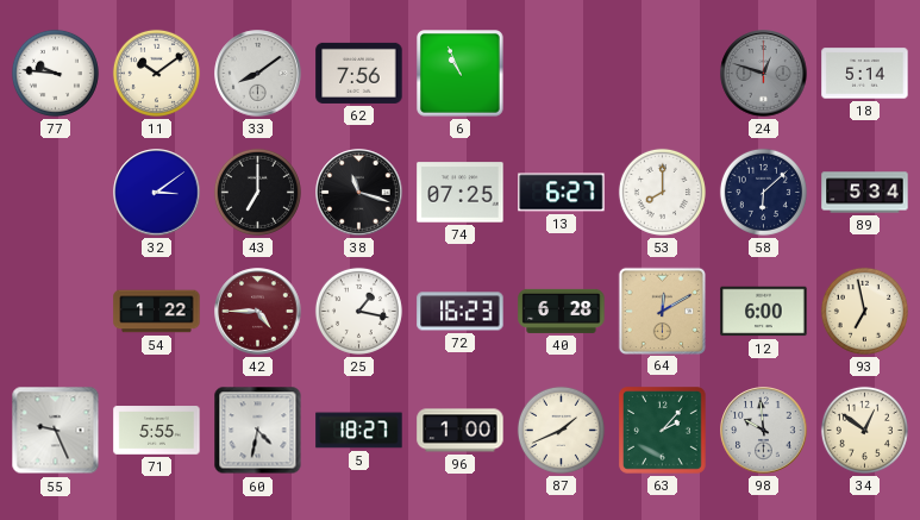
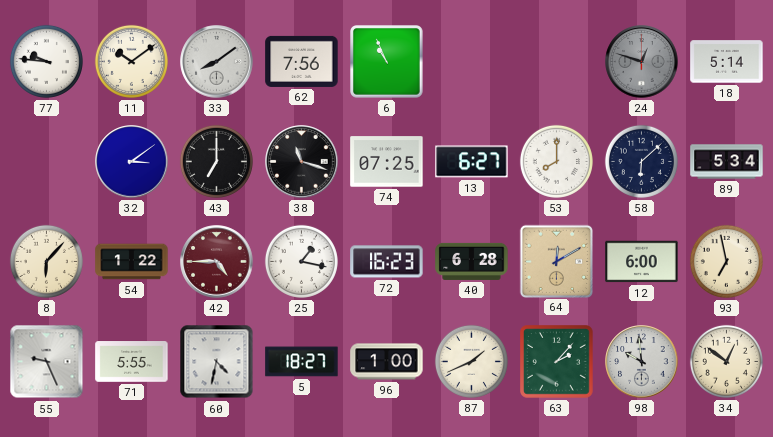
8: none -> 6:07 (46, 261)
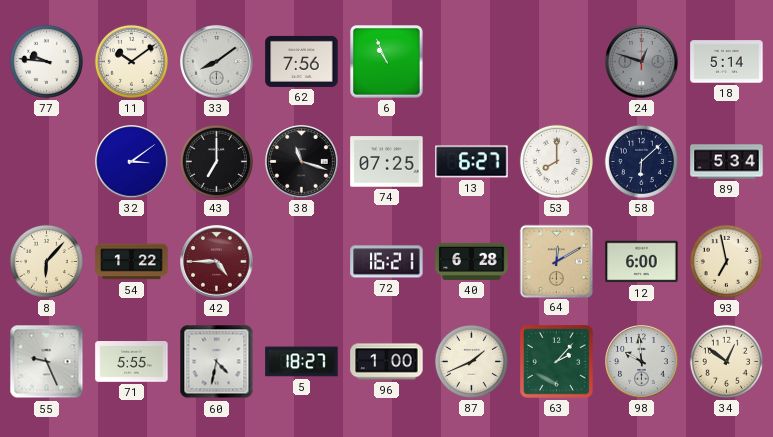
25: 1:17 -> none (301, 261)
72: 16:23 -> 16:21 (387, 262)
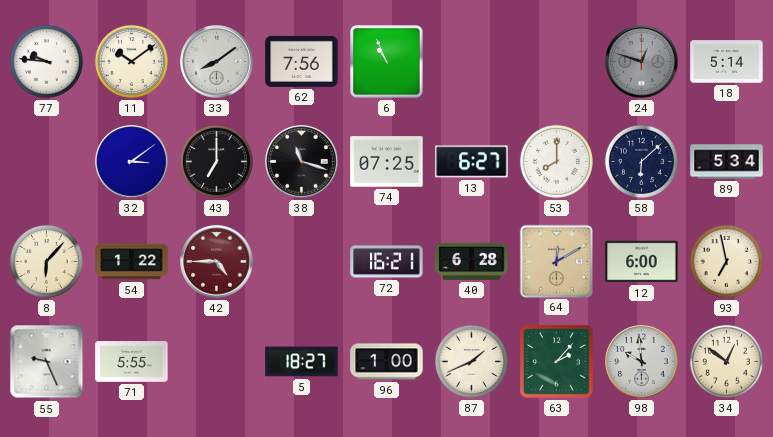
60: 4:32 -> none (217, 362)
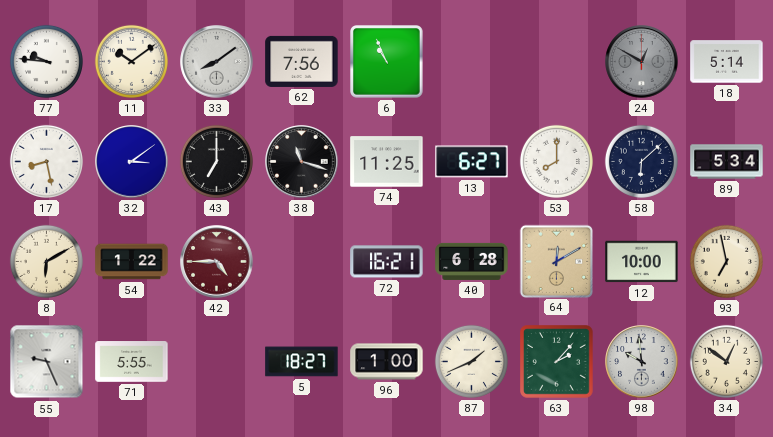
24: 12:48 -> 12:50 (642, 62)
17: none -> 8:28 (46, 161)
74: 07:25 -> 11:25 (387, 162)
8: 6:07 -> 6:10 (46, 261)
12: 6:00 -> 10:00 (642, 262)
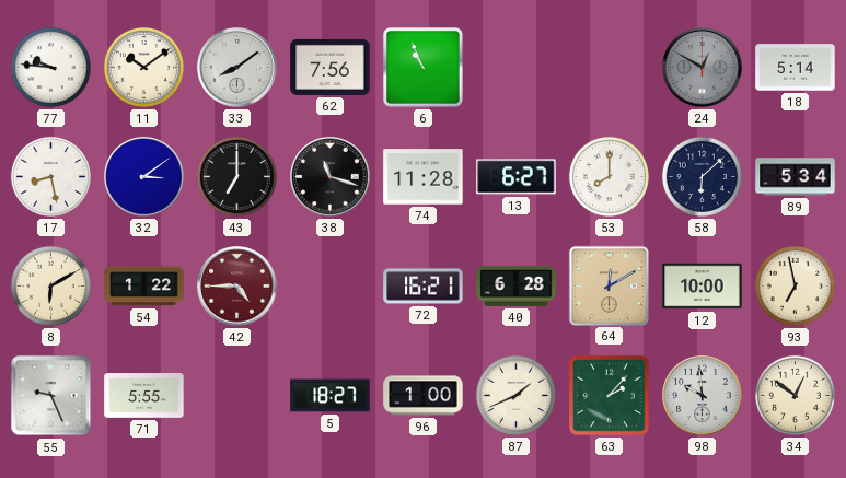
74: 11:25 -> 11:28 (424, 177)
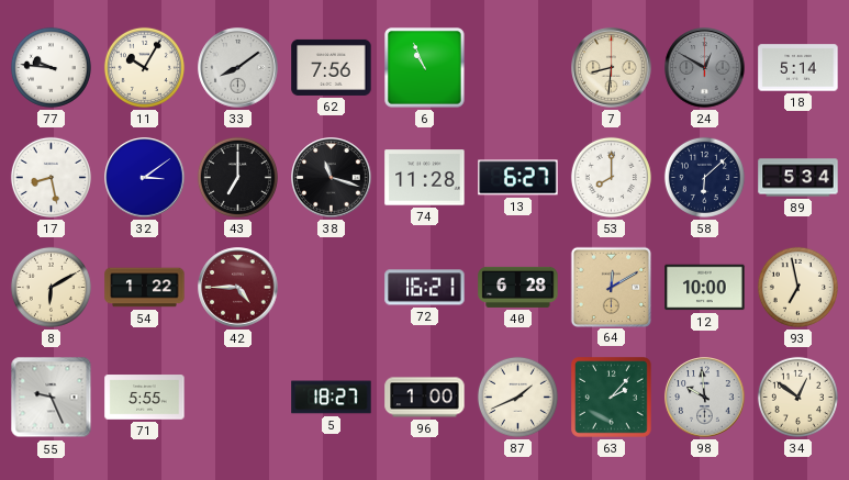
11: 10:09 -> 10:05 (144, 67)
7: none -> 8:31 (612, 68)
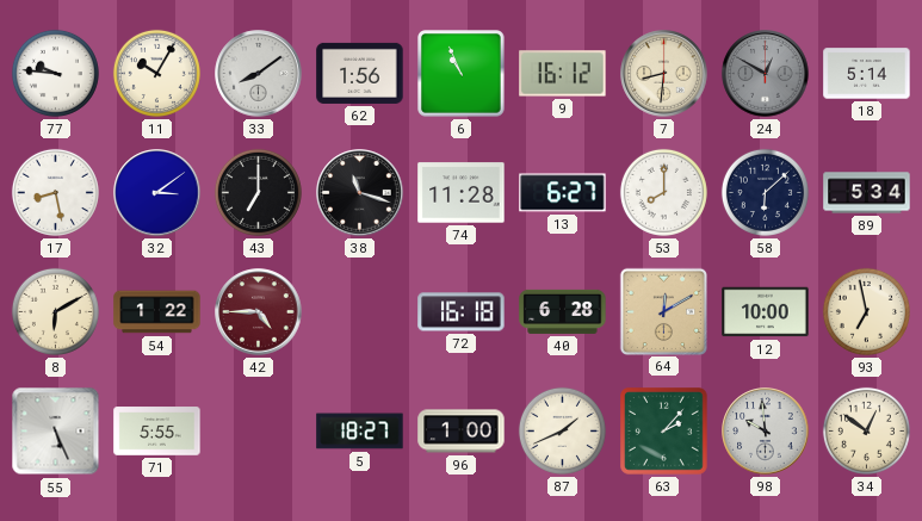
62: 7:56 -> 1:56 (360, 73)
9: none -> 16:12 (563, 74)
72: 16:21 -> 16:18 (462, 312)
55: 9:26 -> 5:26 (56, 432)
